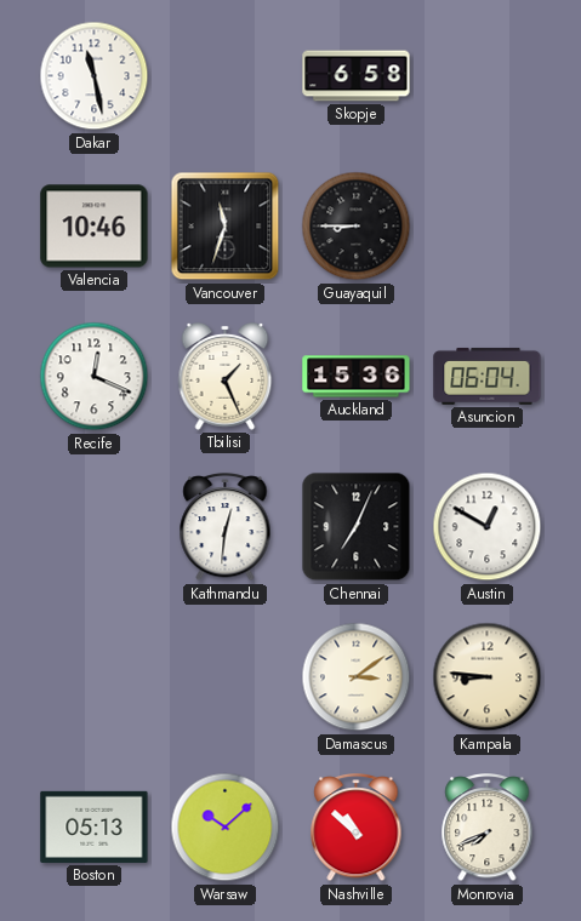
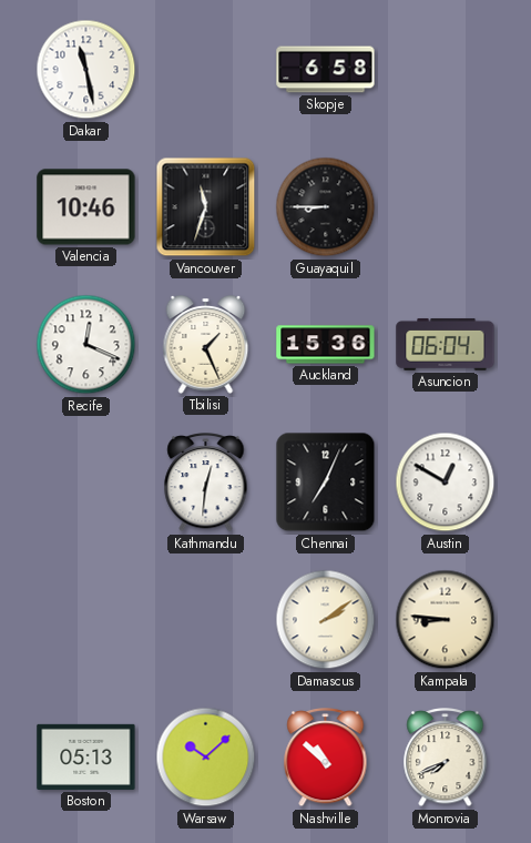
Damascus: 3:09 -> 2:09 (326, 620)
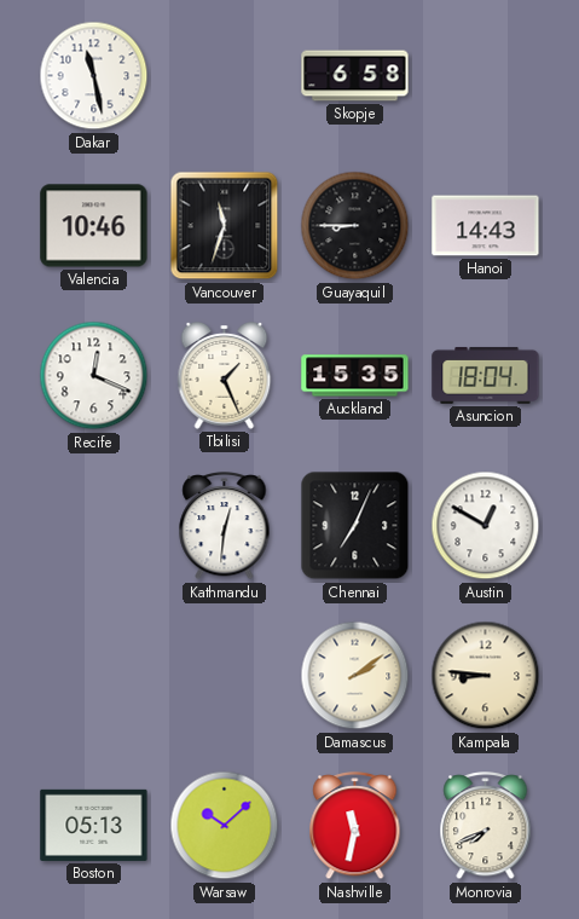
Hanoi: none -> 14:43 (486, 226)
Auckland: 15:36 -> 15:35 (355, 376)
Asuncion: 06:04 -> 18:04 (486, 375)
Nashville: 10:52 -> 11:32 (355, 827)
